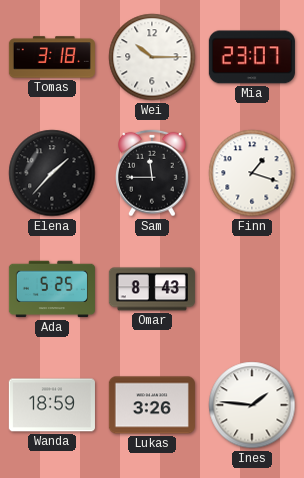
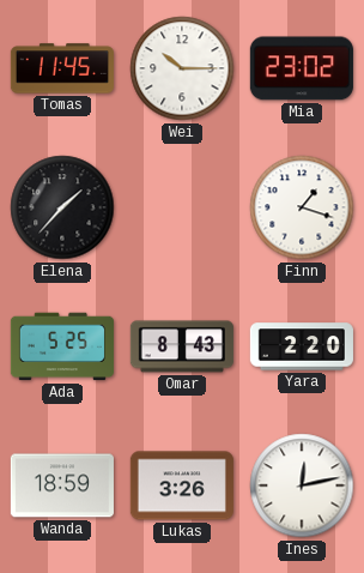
Tomas: 3:18 -> 11:45 (62, 68)
Mia: 23:07 -> 23:02 (302, 68)
Sam: 11:45 -> none (153, 173)
Yara: none -> 2:20 (302, 346)
Ines: 1:46 -> 12:13 (302, 485)
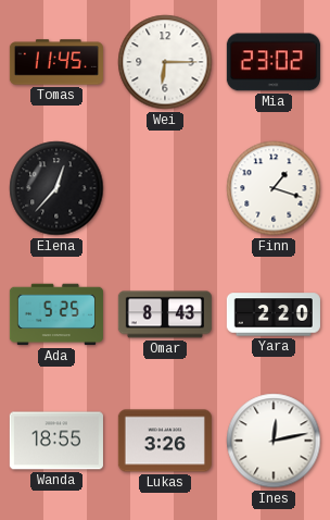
Wei: 10:15 -> 6:15 (165, 62)
Elena: 1:37 -> 12:37 (56, 188)
Wanda: 18:59 -> 18:55 (56, 441)
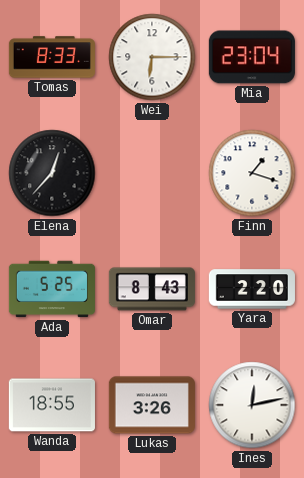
Tomas: 11:45 -> 8:33 (52, 57)
Mia: 23:02 -> 23:04 (252, 57)
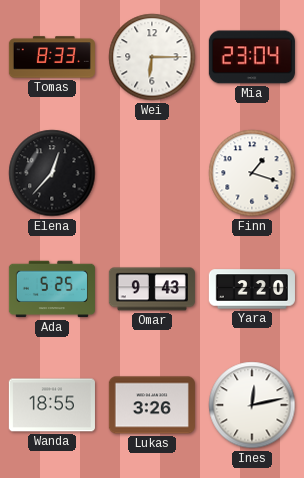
Omar: 8:43 -> 9:43 (152, 289)
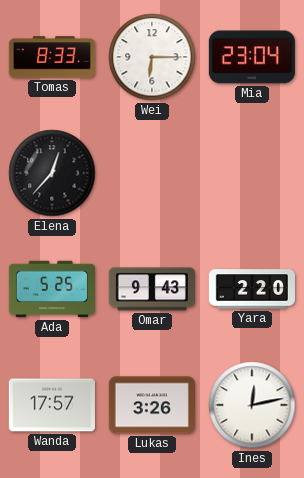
Finn: 1:18 -> none (252, 173)
Wanda: 18:55 -> 17:57 (52, 405)
